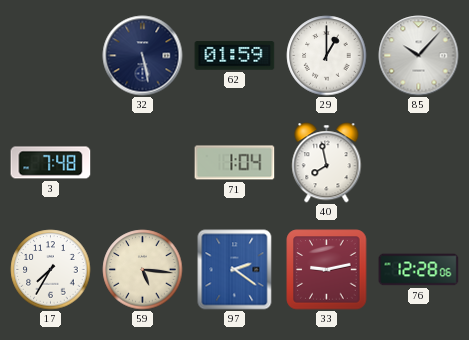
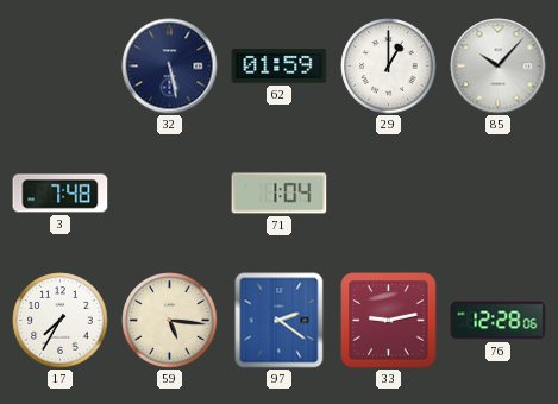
40: 7:58 -> none (327, 163)
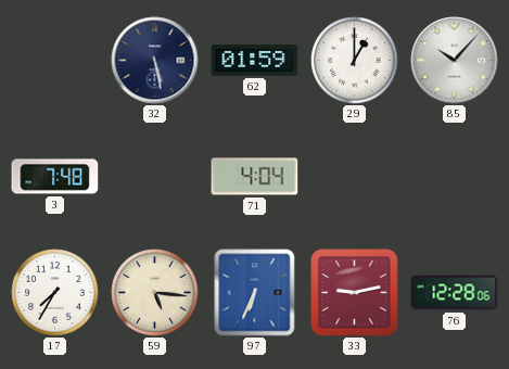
71: 1:04 -> 4:04 (255, 177)
97: 2:21 -> 6:34 (255, 293)
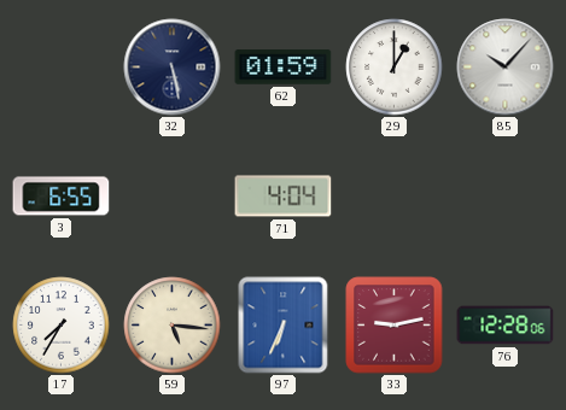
3: 7:48 -> 6:55 (62, 197)
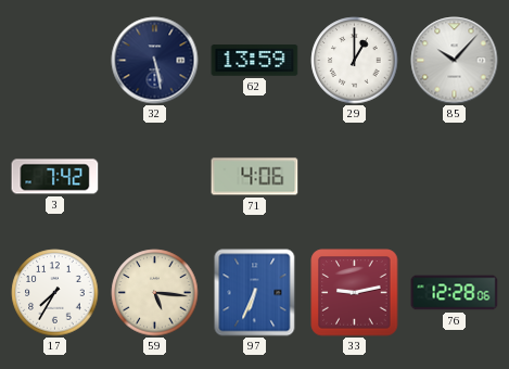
62: 01:59 -> 13:59 (255, 61)
3: 6:55 -> 7:42 (55, 177)
71: 4:04 -> 4:06 (255, 177)
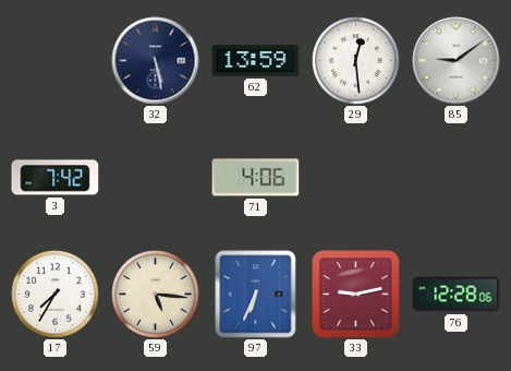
29: 1:00 -> 12:29 (356, 61)
85: 10:07 -> 9:09 (457, 61)
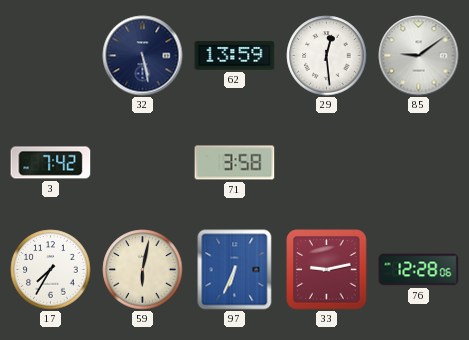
71: 4:06 -> 3:58 (235, 163)
59: 5:16 -> 6:02 (143, 270)
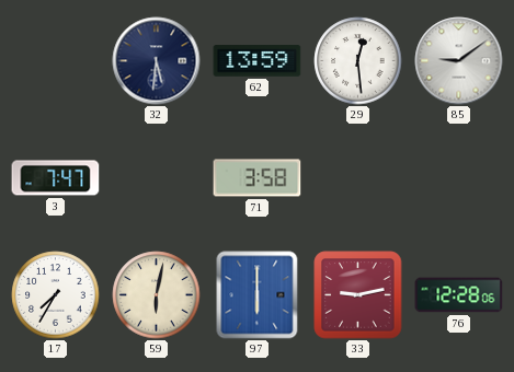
32: 5:28 -> 5:31 (157, 61)
3: 7:42 -> 7:47 (56, 178)
97: 6:34 -> 6:00 (258, 295)
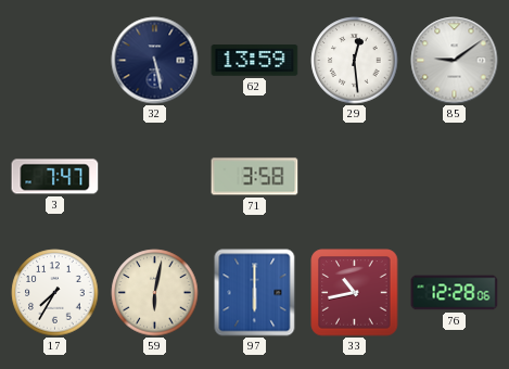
32: 5:31 -> 5:28 (155, 61)
33: 9:13 -> 10:43 (355, 293)
